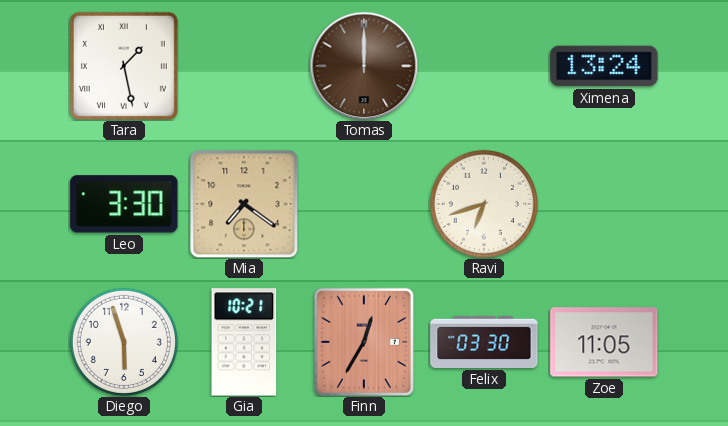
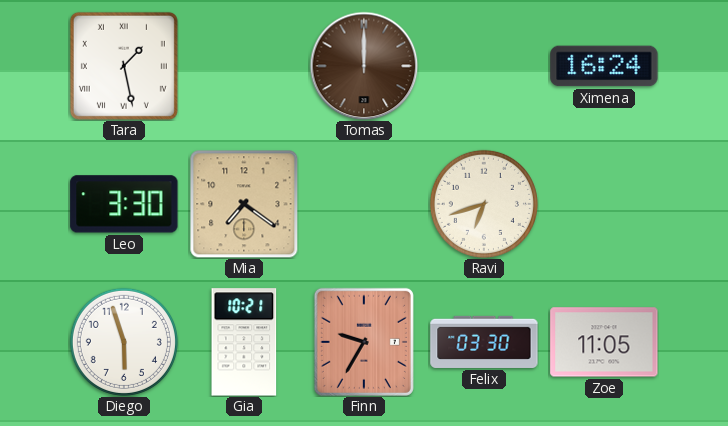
Ximena: 13:24 -> 16:24 (604, 66)
Finn: 12:35 -> 9:35 (364, 342)
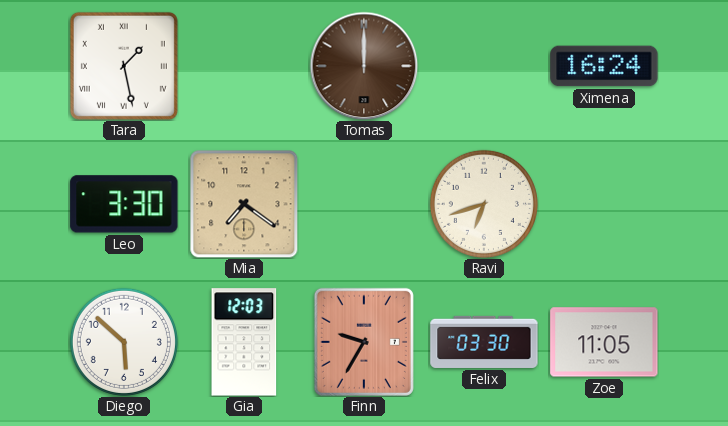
Diego: 5:57 -> 5:52 (124, 342)
Gia: 10:21 -> 12:03 (244, 342)
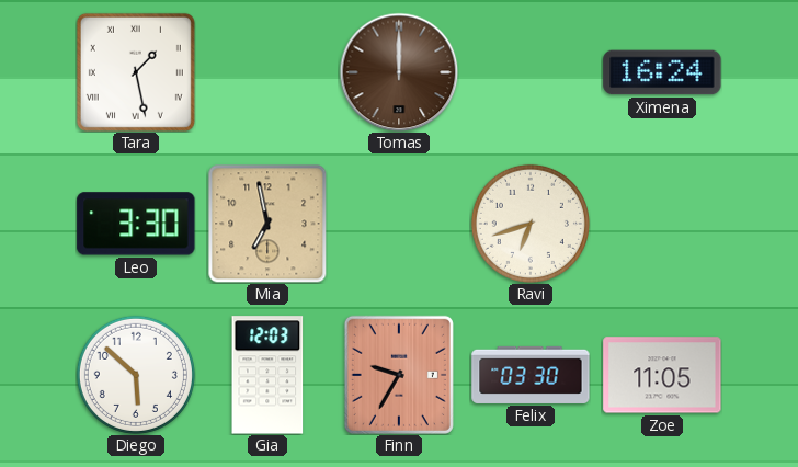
Mia: 7:21 -> 6:58 (267, 224)
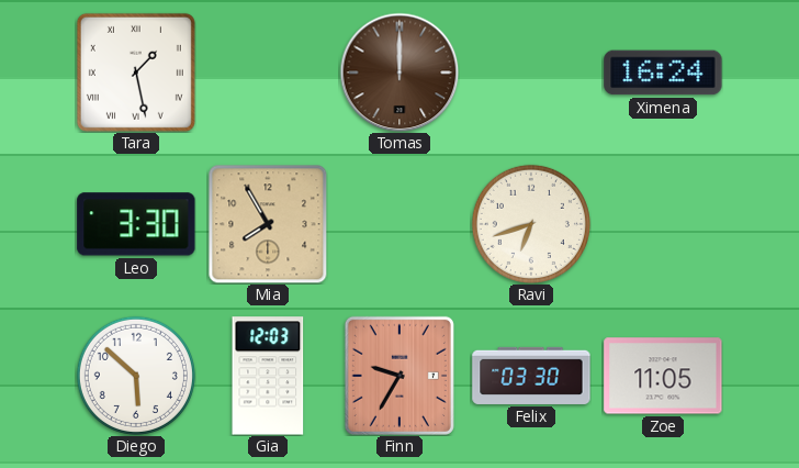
Mia: 6:58 -> 7:55 (268, 224)
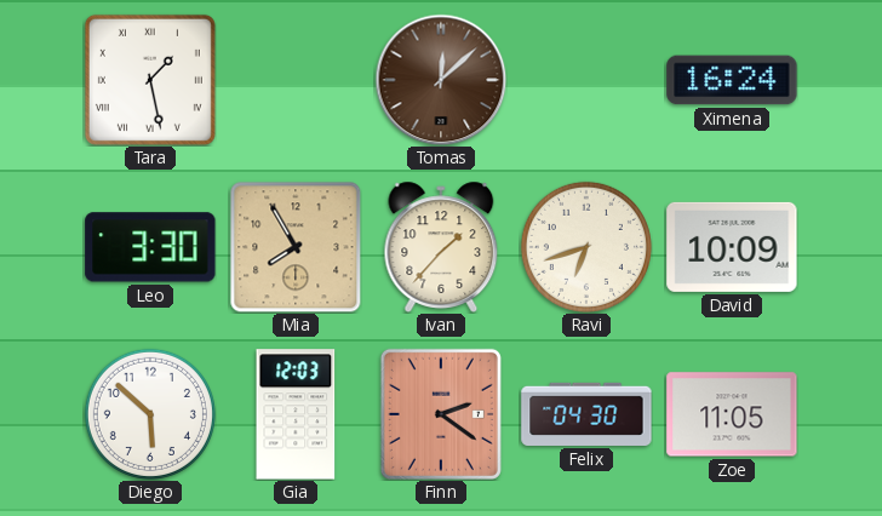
Tomas: 12:00 -> 12:08 (441, 80)
Ivan: none -> 1:37 (441, 247)
David: none -> 10:09 (732, 247)
Finn: 9:35 -> 2:21 (441, 414)
Felix: 03:30 -> 04:30 (586, 414)
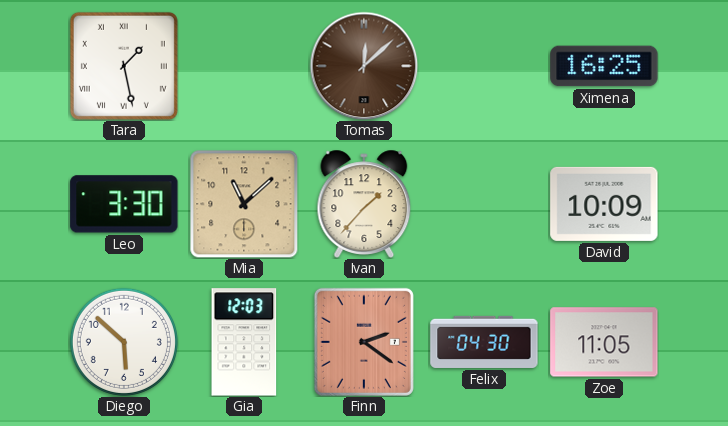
Ximena: 16:24 -> 16:25 (604, 66)
Mia: 7:55 -> 11:08 (244, 204)
Ravi: 6:42 -> none (586, 247)
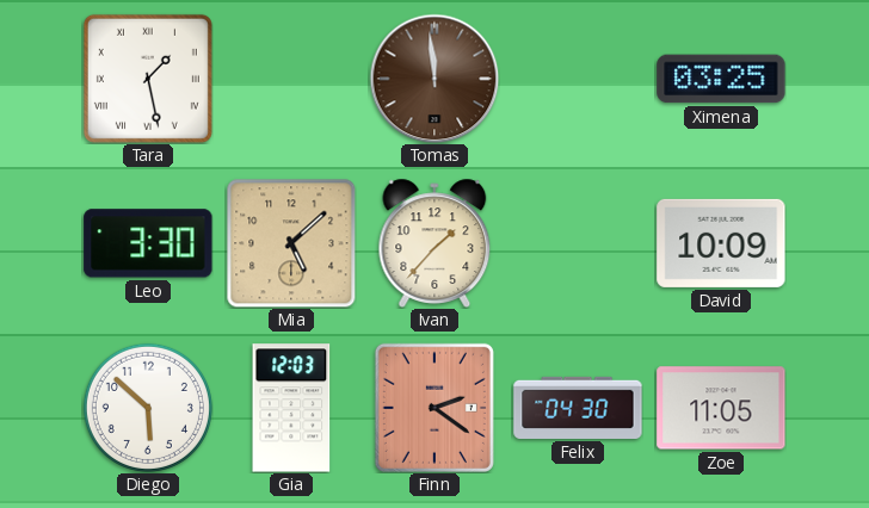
Tomas: 12:08 -> 11:59 (434, 79)
Ximena: 16:25 -> 03:25 (721, 79)
Mia: 11:08 -> 5:08 (291, 243)
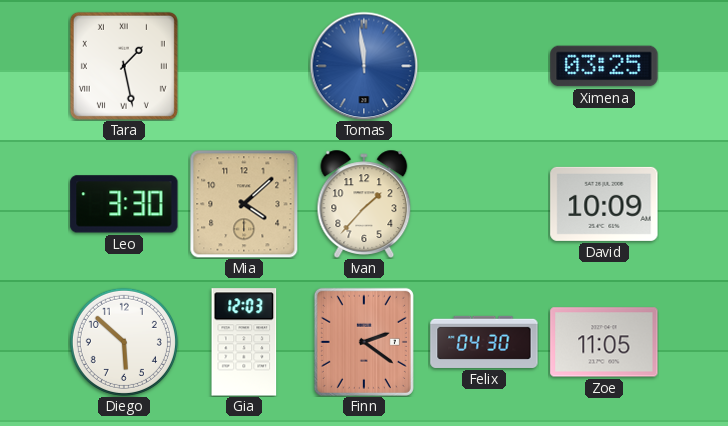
Tomas dial: brown -> blue (364, 66)
Mia: 5:08 -> 4:08 (244, 204)
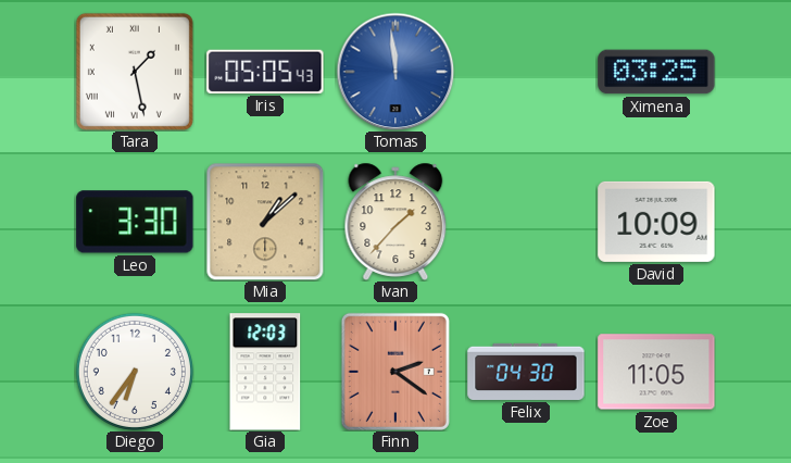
Iris: none -> 05:05 (265, 72)
Mia: 4:08 -> 1:08 (265, 222)
Diego: 5:52 -> 6:36 (135, 372)
